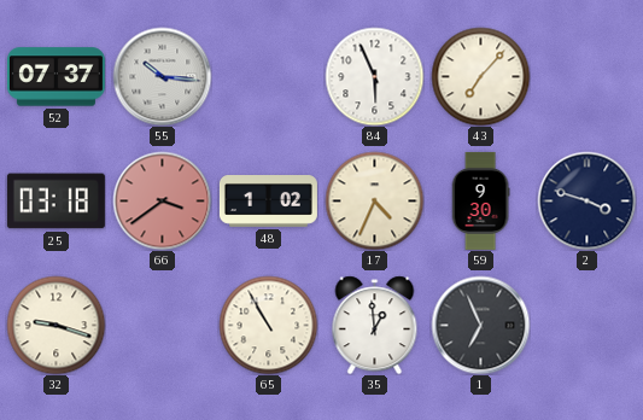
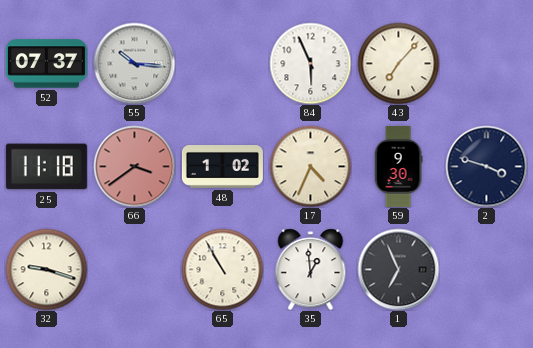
25: 03:18 -> 11:18 (46, 167)
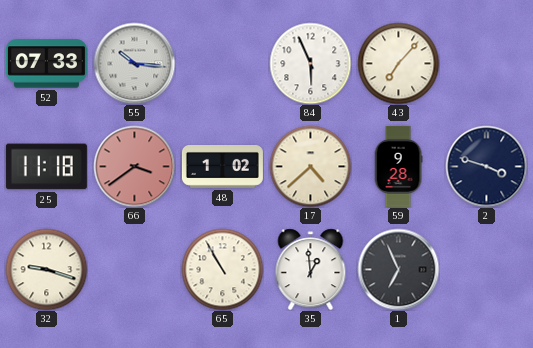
52: 07:37 -> 07:33 (46, 64)
17: 4:34 -> 4:38 (310, 166)
59: 9:30 -> 9:28 (398, 166)
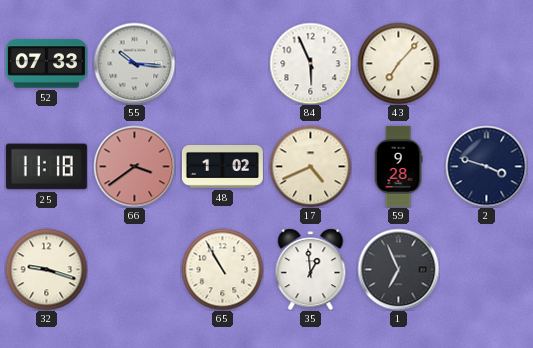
17: 4:38 -> 4:41 (310, 166)
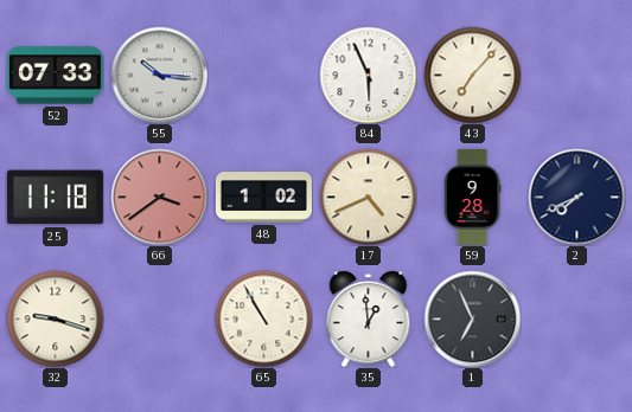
2: 3:48 -> 7:41 (576, 197)
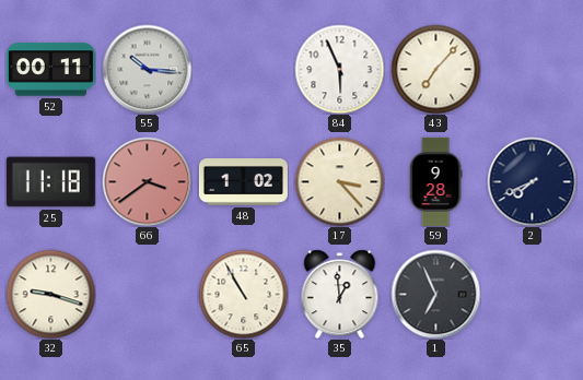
52: 07:33 -> 00:11 (50, 70)
17: 4:41 -> 3:23 (339, 181)
